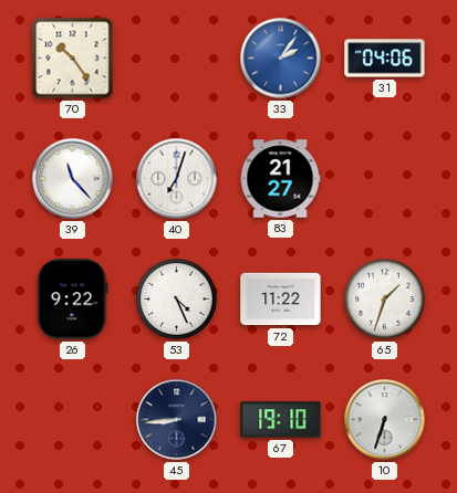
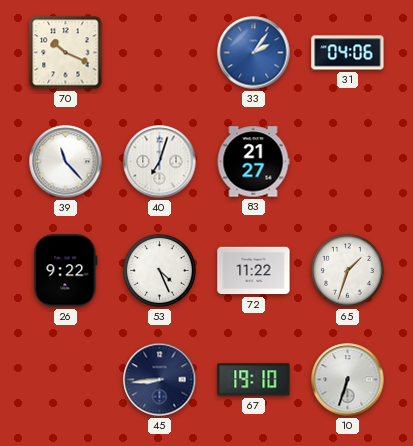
70: 10:24 -> 10:19 (66, 53)
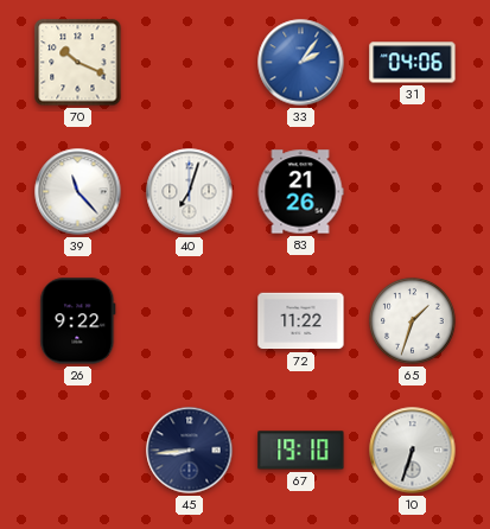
83: 21:27 -> 21:26 (300, 192)
53: 4:26 -> none (160, 271)
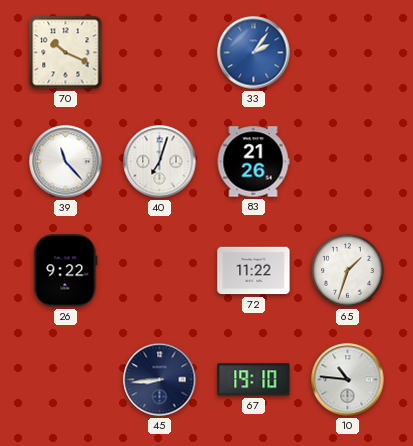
31: 04:06 -> none (413, 63)
10: 6:33 -> 10:46 (348, 380)
